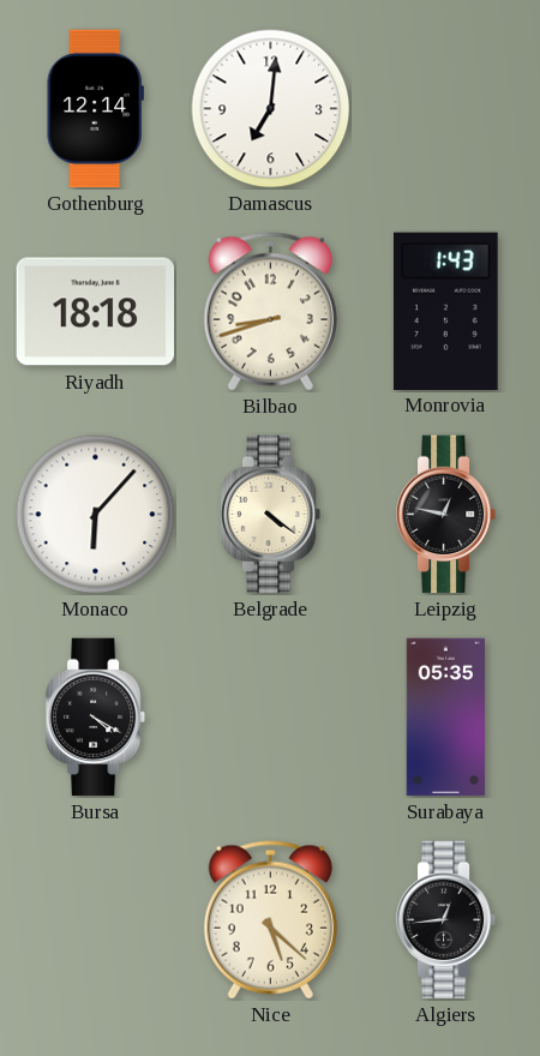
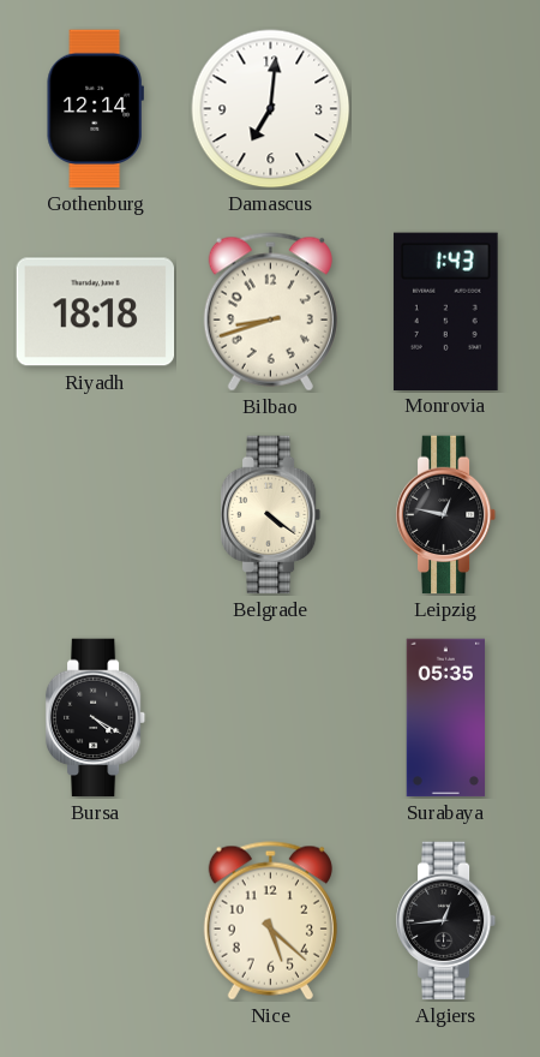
Monaco: 6:07 -> none (96, 515)
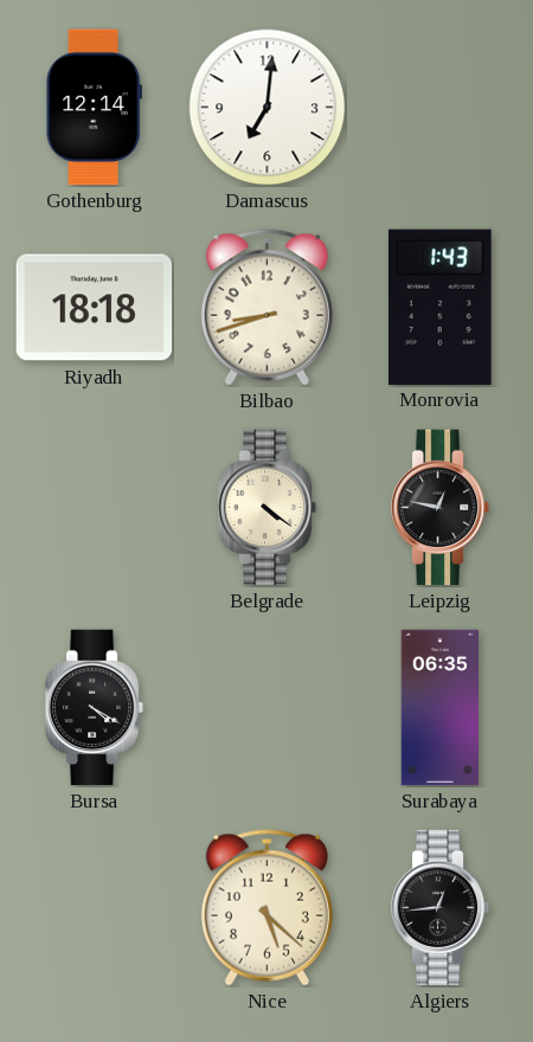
Surabaya: 05:35 -> 06:35 (441, 708)
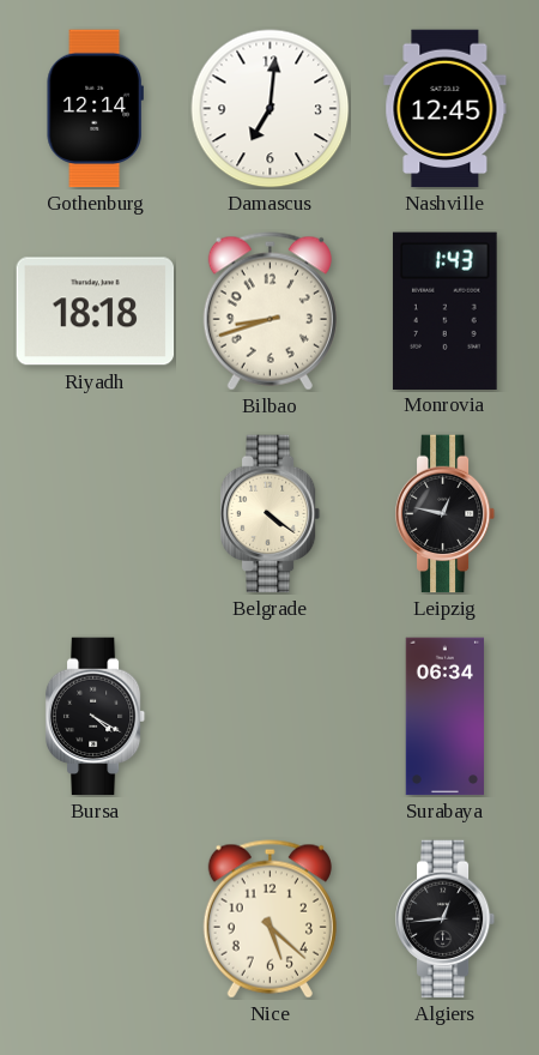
Nashville: none -> 12:45 (446, 109)
Surabaya: 06:35 -> 06:34 (446, 717)
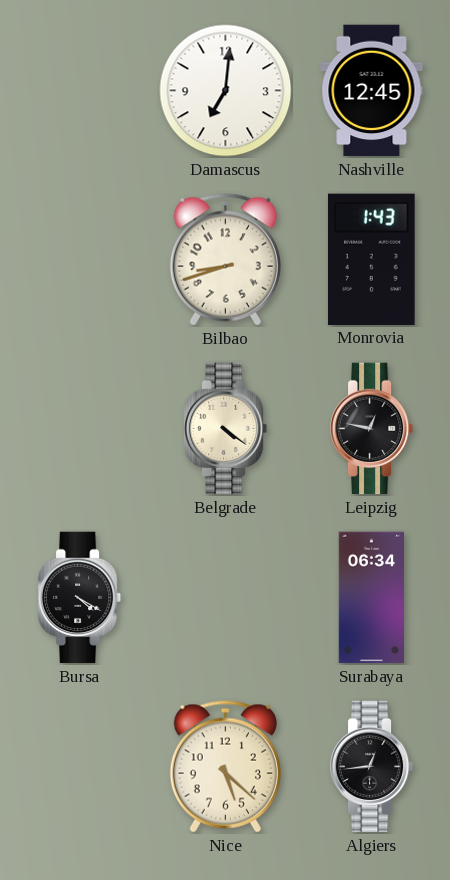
Gothenburg: 12:14 -> none (95, 109)
Riyadh: 18:18 -> none (96, 312)
